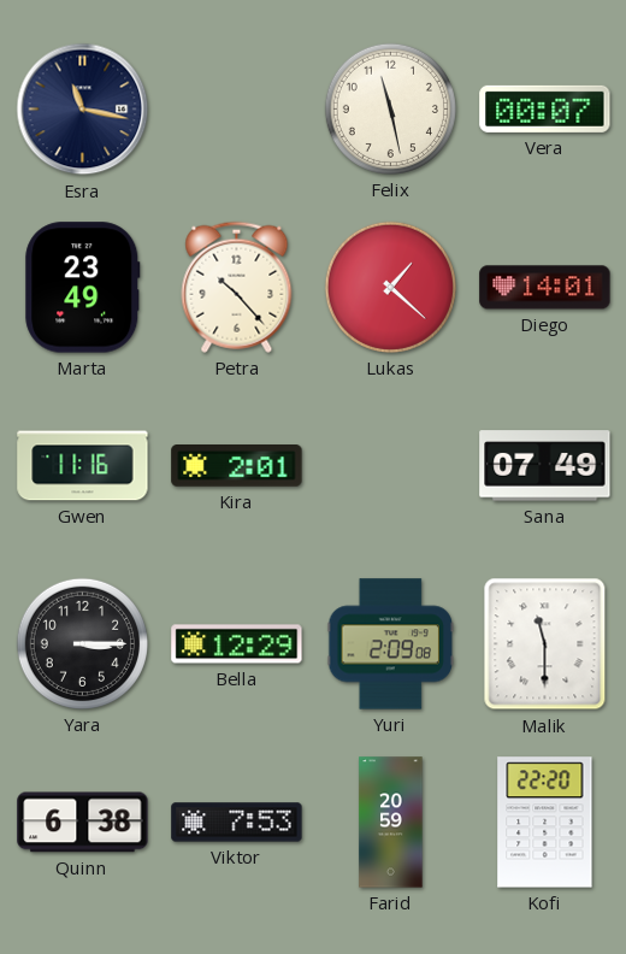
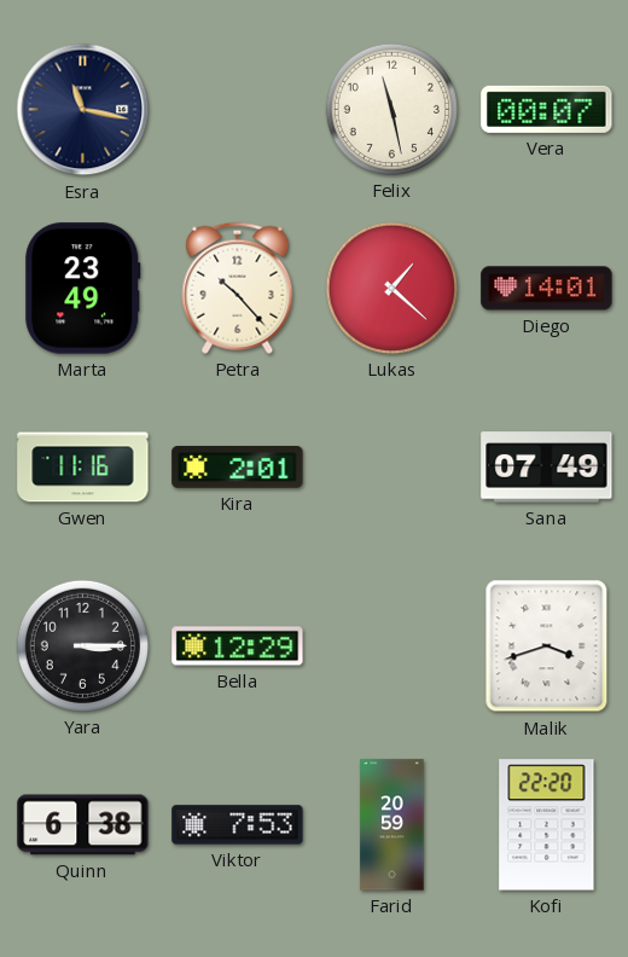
Yuri: 2:09 -> none (390, 644)
Malik: 11:30 -> 3:42 (547, 646)
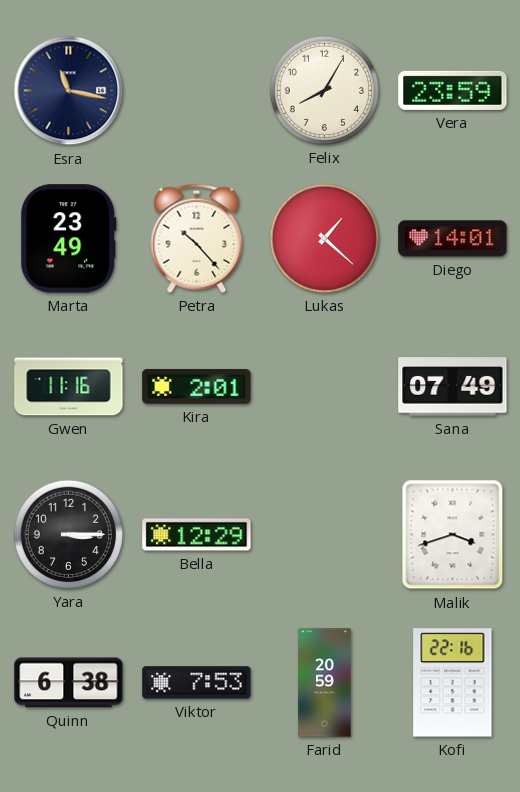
Felix: 11:28 -> 8:05 (324, 90)
Vera: 00:07 -> 23:59 (453, 90)
Kofi: 22:20 -> 22:16 (453, 683)
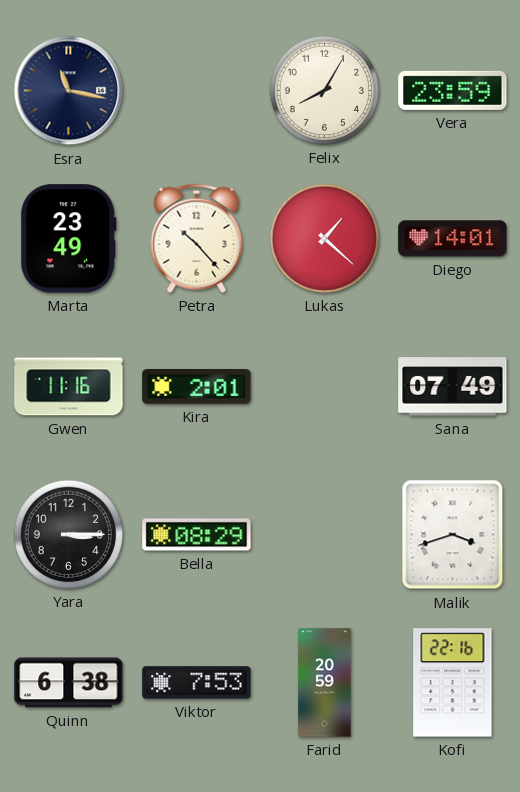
Bella: 12:29 -> 08:29 (197, 535)
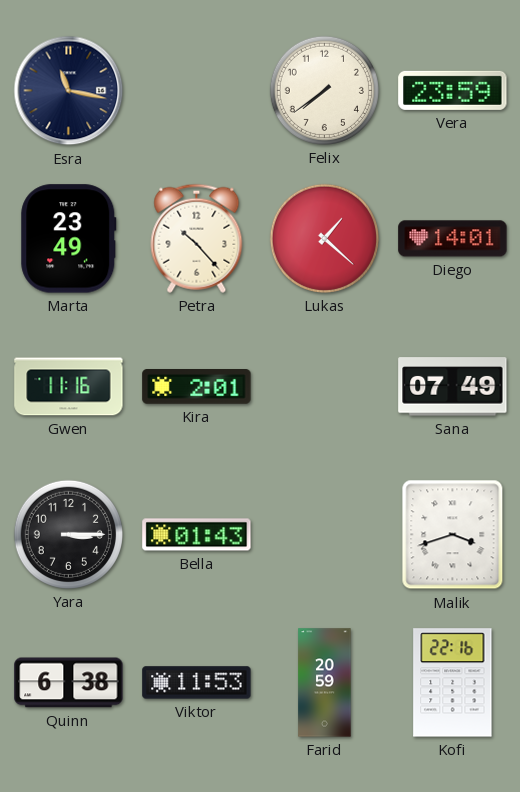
Felix: 8:05 -> 7:39 (324, 90)
Bella: 08:29 -> 01:43 (197, 535)
Viktor: 7:53 -> 11:53 (197, 683)
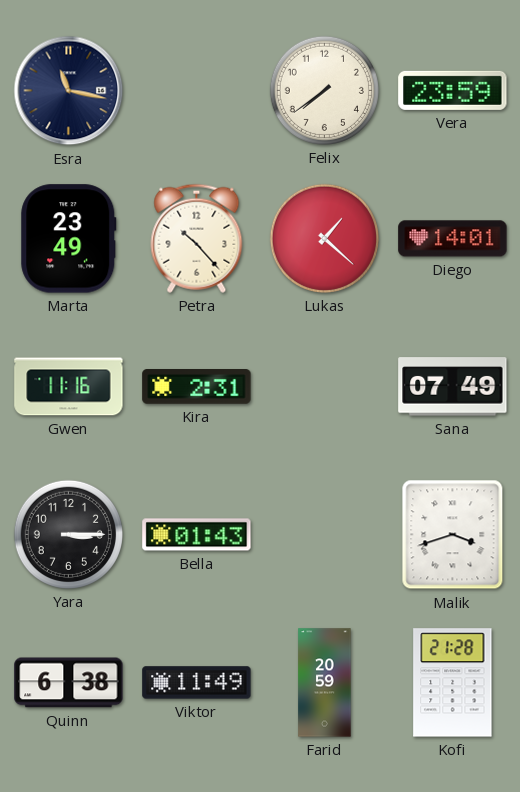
Kira: 2:01 -> 2:31 (197, 387)
Viktor: 11:53 -> 11:49 (197, 683)
Kofi: 22:16 -> 21:28 (453, 683)
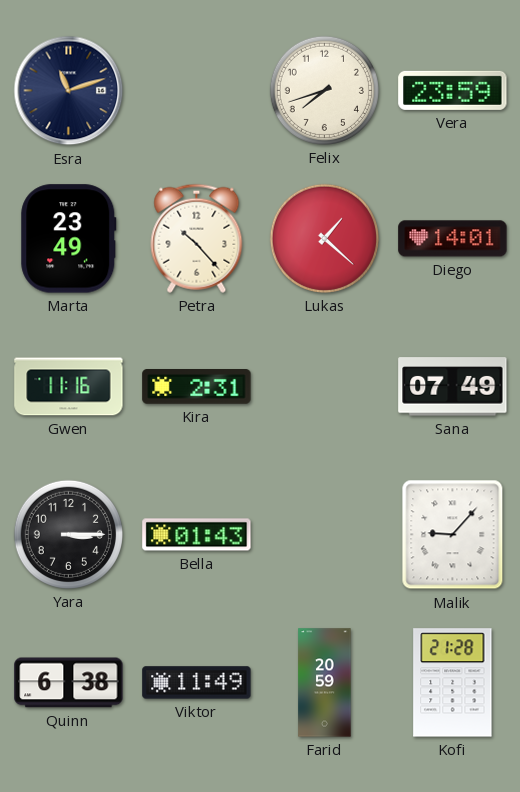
Esra: 11:17 -> 11:12 (69, 91)
Felix: 7:39 -> 7:42 (324, 90)
Malik: 3:42 -> 9:07 (453, 535)
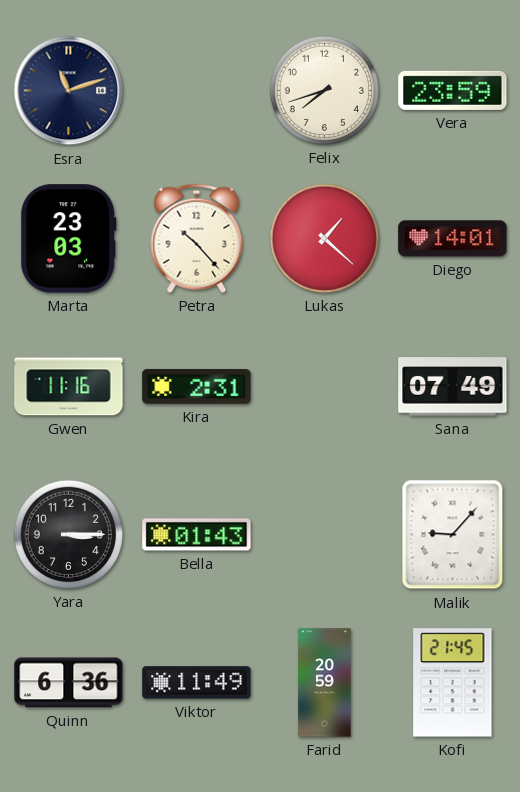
Marta: 23:49 -> 23:03 (69, 239)
Quinn: 6:38 -> 6:36 (69, 683)
Kofi: 21:28 -> 21:45 (453, 683)
